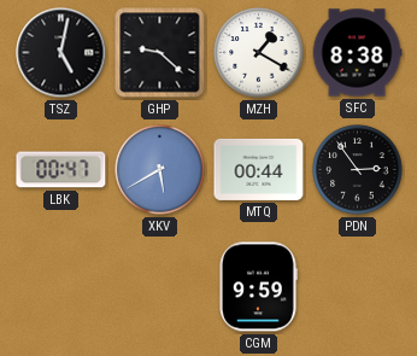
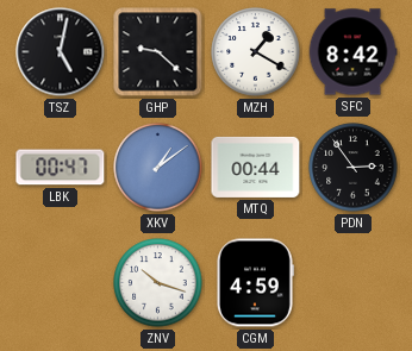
SFC: 8:38 -> 8:42 (352, 52)
XKV: 5:40 -> 1:09 (158, 168)
ZNV: none -> 10:18 (158, 283)
CGM: 9:59 -> 4:59 (256, 283)
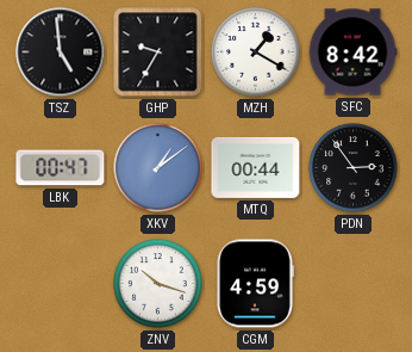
TSZ: 5:02 -> 4:59 (61, 53)
GHP: 9:22 -> 9:35 (158, 53)
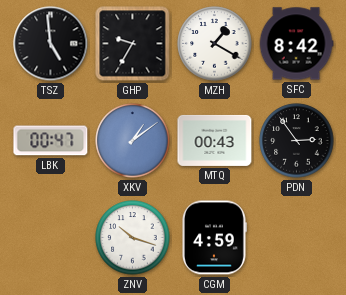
MTQ: 00:44 -> 00:43 (215, 140)
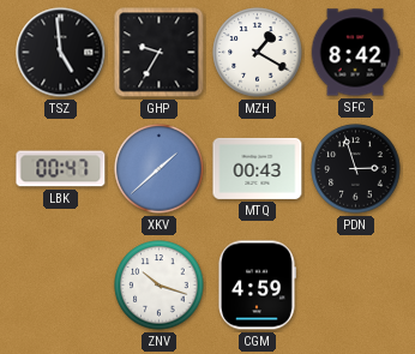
XKV: 1:09 -> 1:38 (160, 169)
PDN: 2:54 -> 2:57 (356, 169)
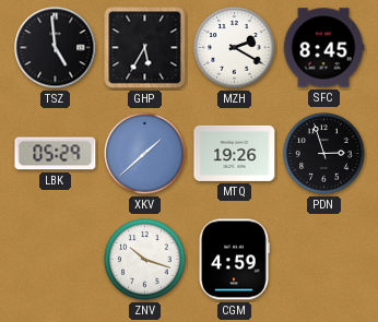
GHP: 9:35 -> 5:35 (145, 48)
MZH: 1:20 -> 2:20 (235, 48)
SFC: 8:42 -> 8:45 (323, 48)
LBK: 00:47 -> 05:29 (56, 154)
MTQ: 00:43 -> 19:26 (235, 153)
